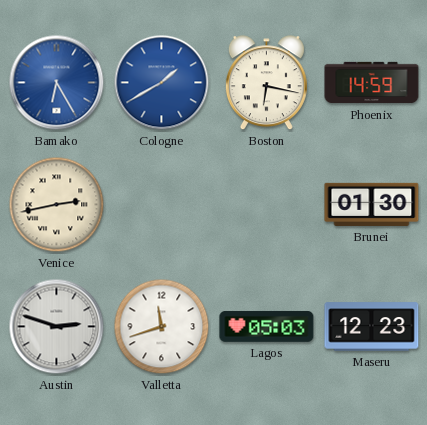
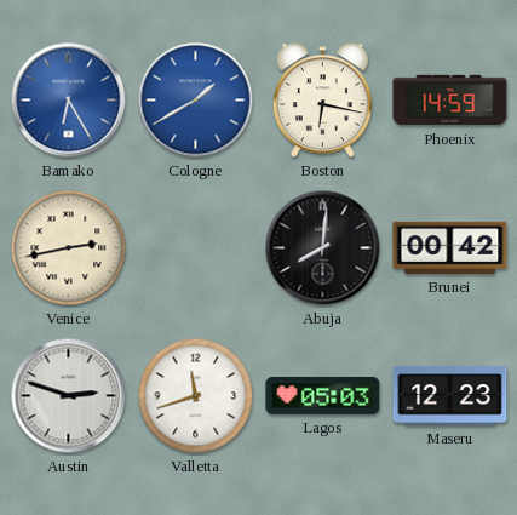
Abuja: none -> 8:01 (323, 248)
Brunei: 01:30 -> 00:42 (450, 247)
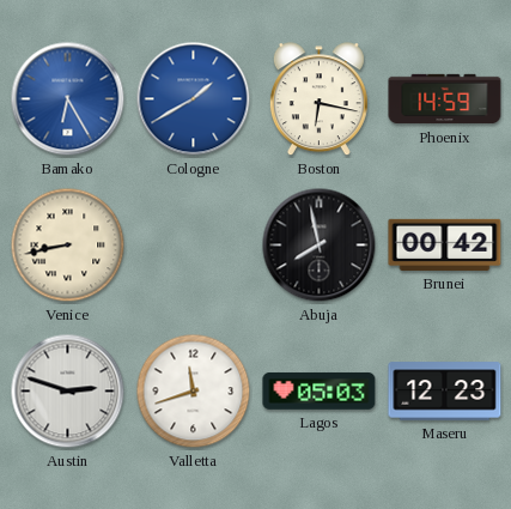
Venice: 2:43 -> 8:43 (68, 246)
Abuja: 8:01 -> 7:58 (320, 246)
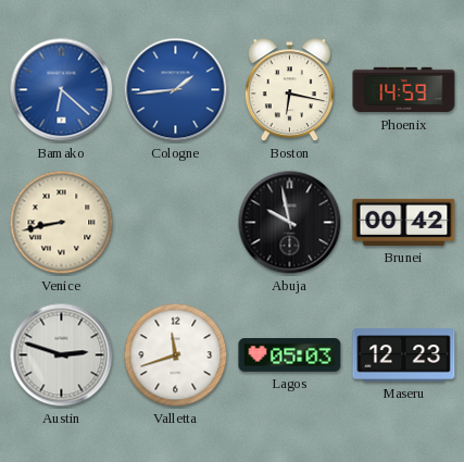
Bamako: 6:25 -> 6:22 (62, 90)
Cologne: 1:40 -> 1:44 (176, 90)
Abuja: 7:58 -> 9:58 (290, 223)
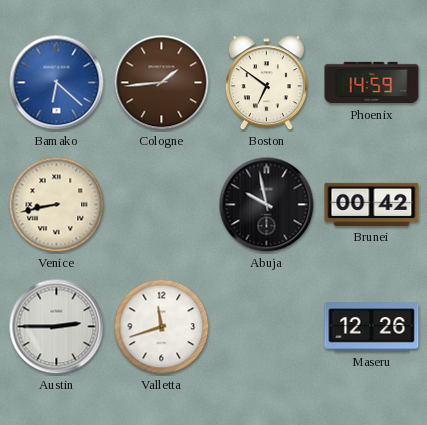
Cologne dial: blue -> brown (162, 83)
Boston: 6:17 -> 6:51 (266, 83)
Austin: 2:48 -> 2:45 (57, 327)
Lagos: 05:03 -> none (290, 354)
Maseru: 12:23 -> 12:26 (372, 327)
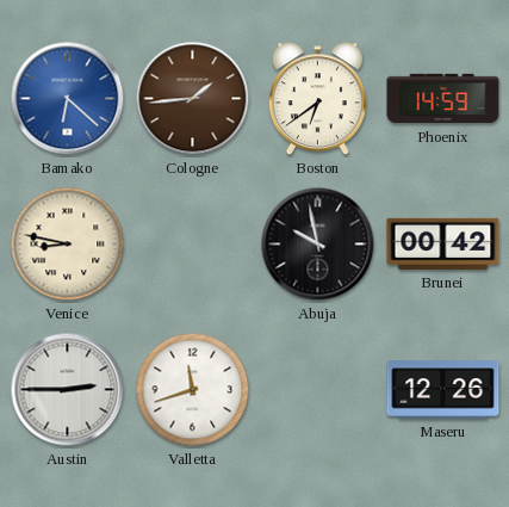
Boston: 6:51 -> 6:39 (317, 99)
Venice: 8:43 -> 8:47 (68, 245)
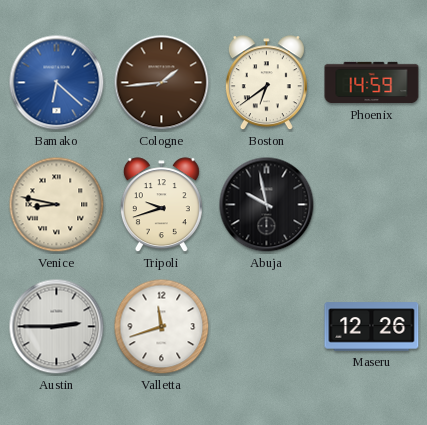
Tripoli: none -> 9:42 (161, 205)
Brunei: 00:42 -> none (443, 243)
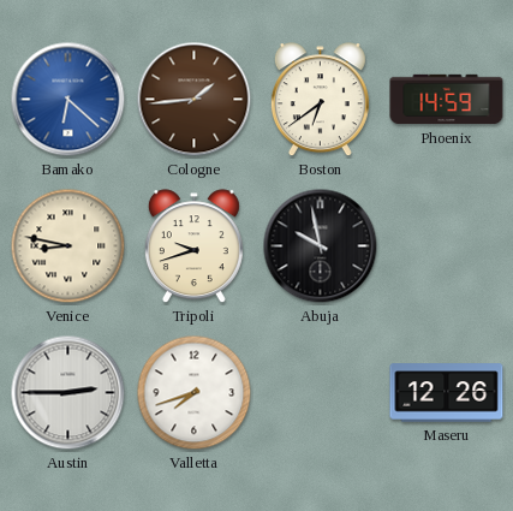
Valletta: 11:42 -> 7:42 (195, 393)
